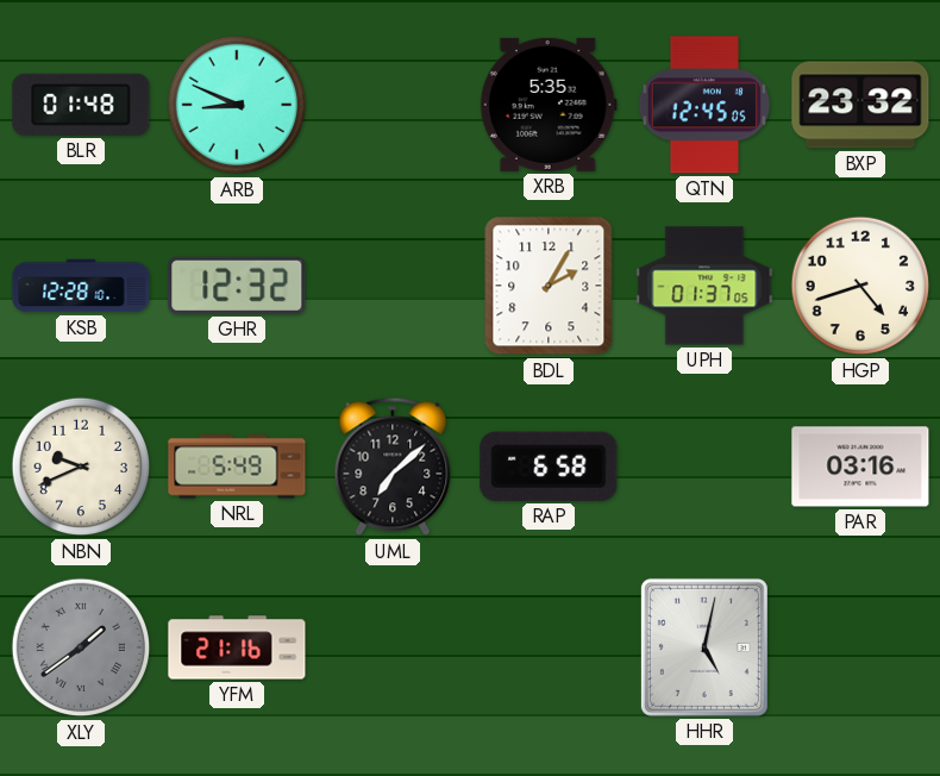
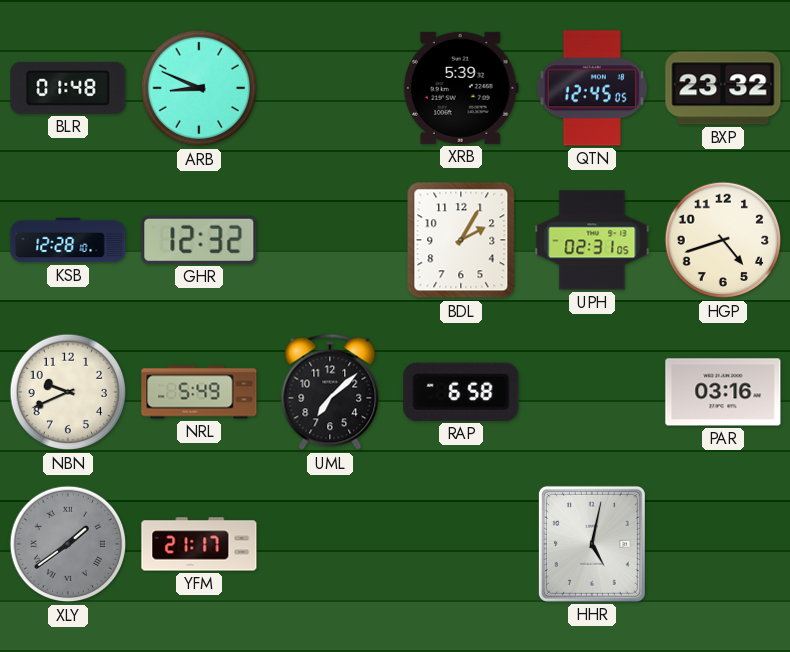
XRB: 5:35 -> 5:39 (461, 88)
UPH: 01:37 -> 02:31 (592, 240)
YFM: 21:16 -> 21:17 (199, 544)
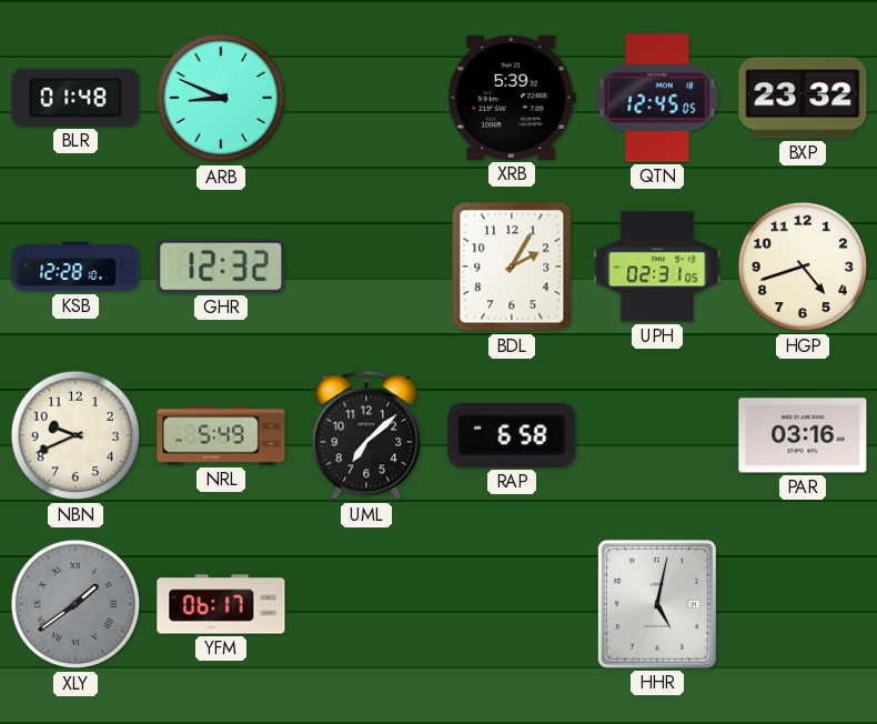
YFM: 21:17 -> 06:17 (221, 604)
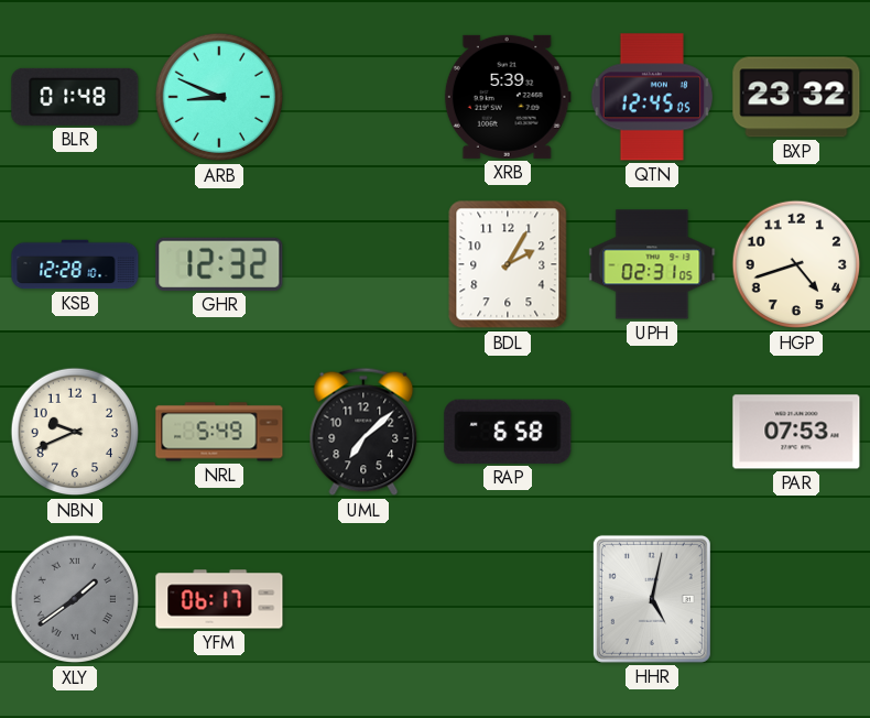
PAR: 03:16 -> 07:53 (796, 432)
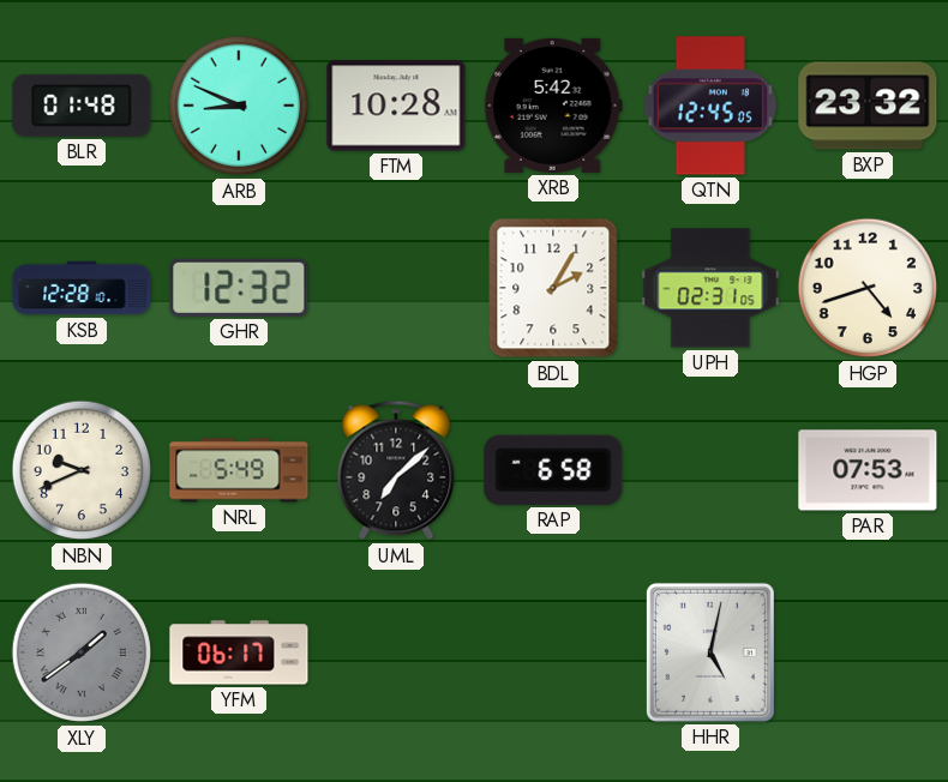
FTM: none -> 10:28 (396, 106)
XRB: 5:39 -> 5:42 (553, 106)
